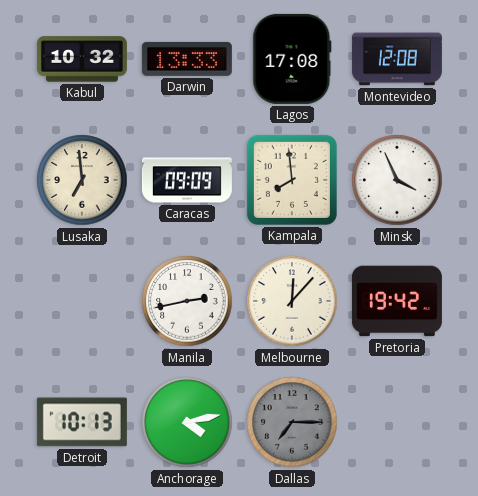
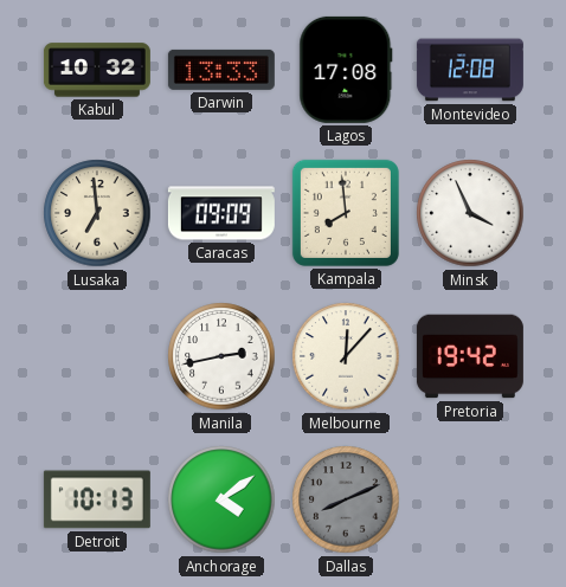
Anchorage: 4:13 -> 4:09 (221, 499)
Dallas: 7:15 -> 8:11 (346, 499)
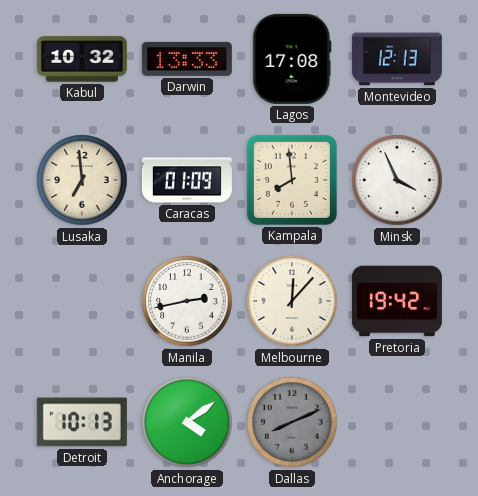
Montevideo: 12:08 -> 12:13 (397, 59)
Caracas: 09:09 -> 01:09 (187, 180)
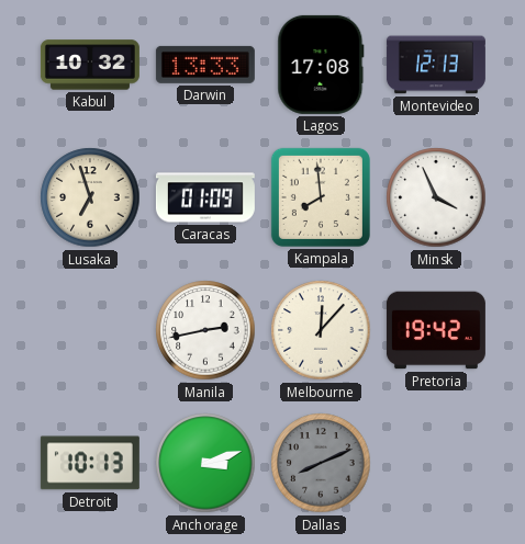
Lusaka: 6:59 -> 6:57 (90, 197)
Anchorage: 4:09 -> 3:12 (205, 463)
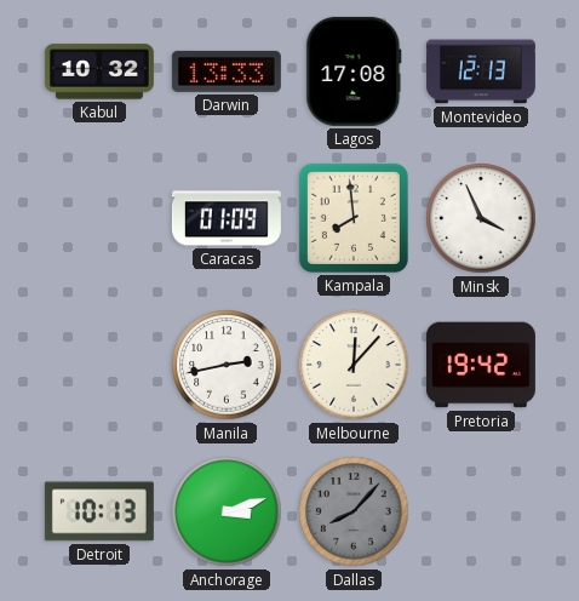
Lusaka: 6:57 -> none (90, 197)
Dallas: 8:11 -> 8:07 (354, 511)
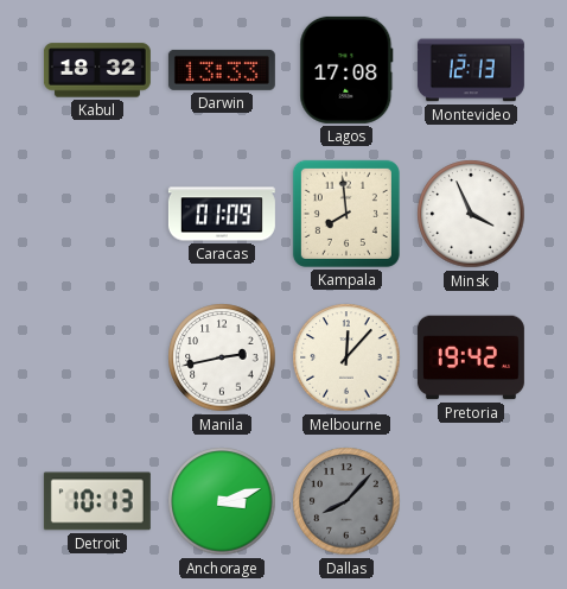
Kabul: 10:32 -> 18:32 (97, 70)
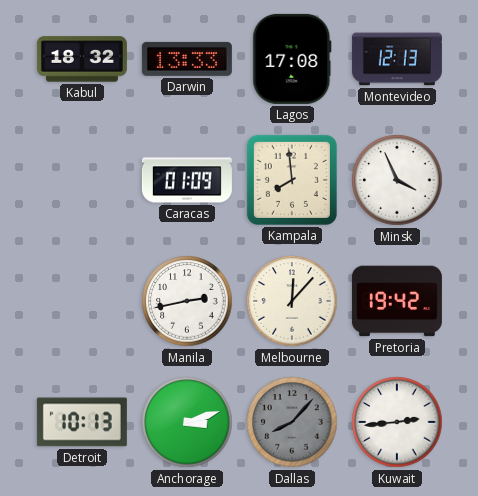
Kuwait: none -> 2:44 (397, 422)
